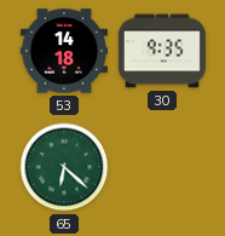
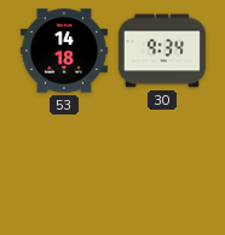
30: 9:35 -> 9:34 (162, 51)
65: 6:22 -> none (64, 167)
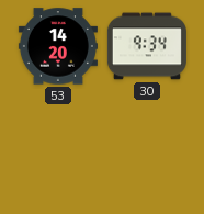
53: 14:18 -> 14:20 (58, 46)
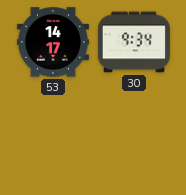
53: 14:20 -> 14:17 (53, 42)
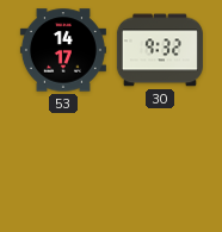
30: 9:34 -> 9:32 (160, 50)
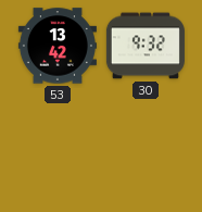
53: 14:17 -> 13:42 (58, 46)
